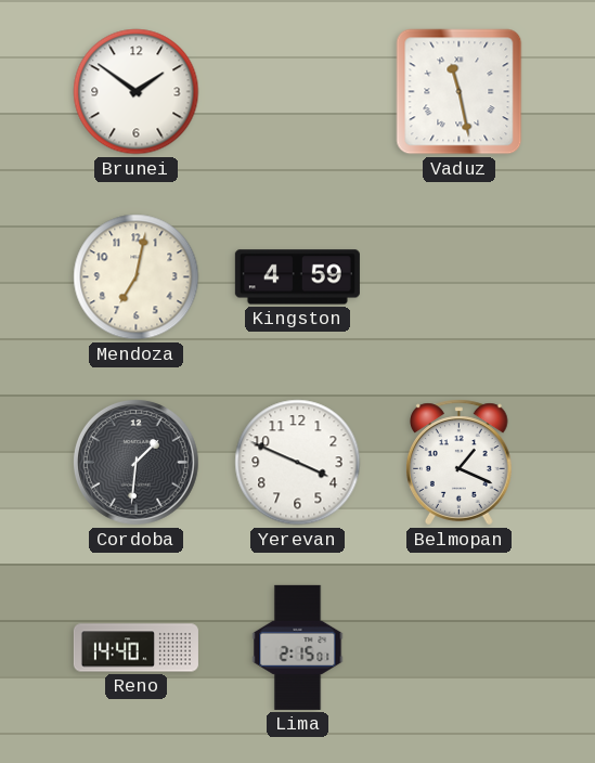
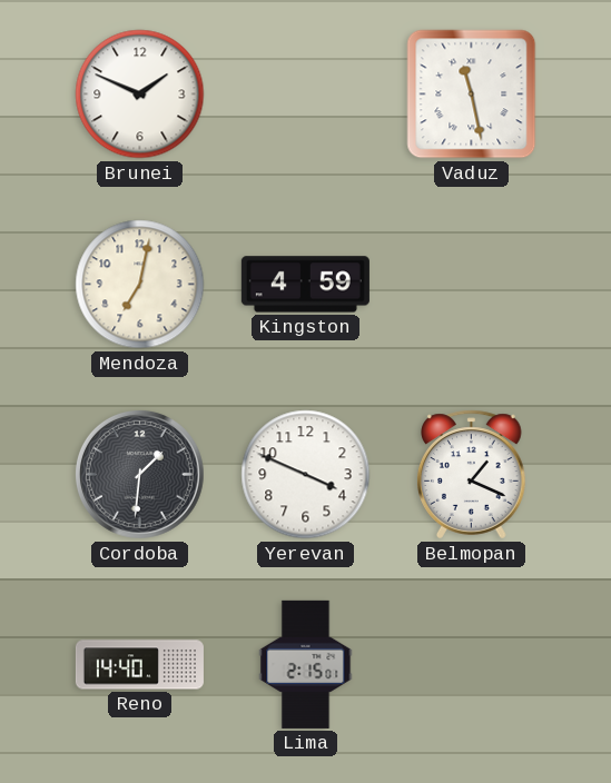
Brunei: 1:51 -> 1:49 (140, 95)
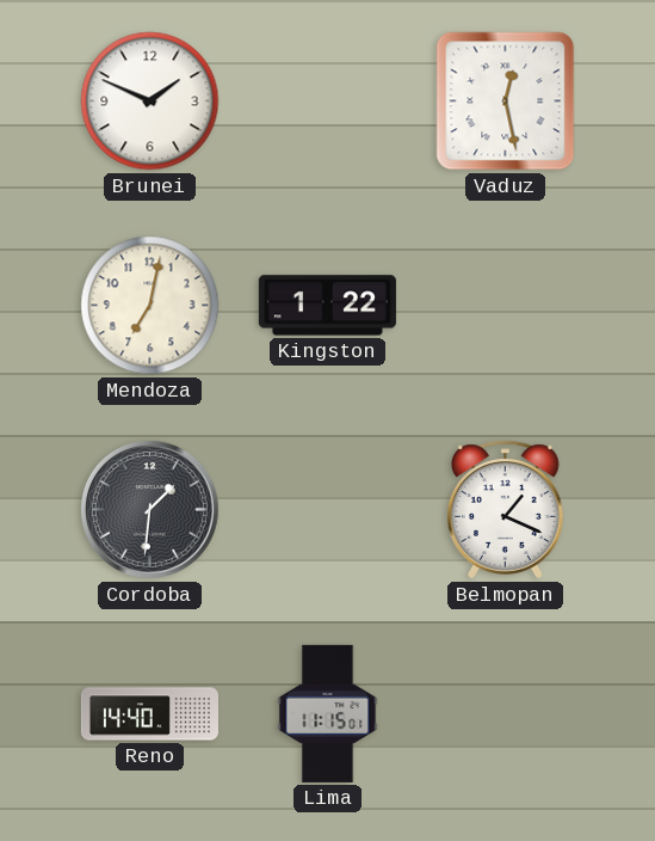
Vaduz: 11:28 -> 12:28 (506, 102)
Kingston: 4:59 -> 1:22 (327, 306)
Yerevan: 3:49 -> none (306, 475)
Lima: 2:15 -> 11:15 (328, 713)
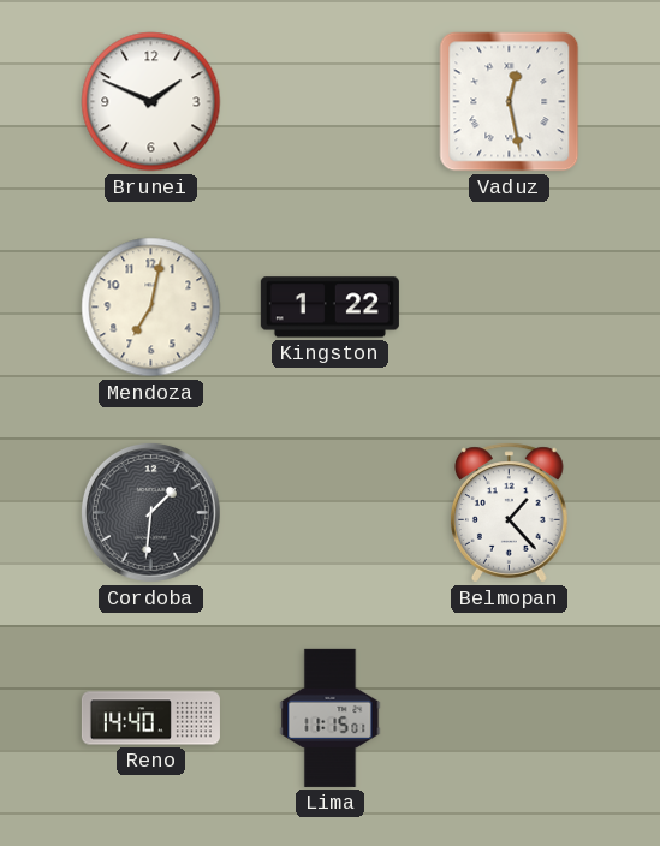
Belmopan: 1:19 -> 1:23 (510, 513)
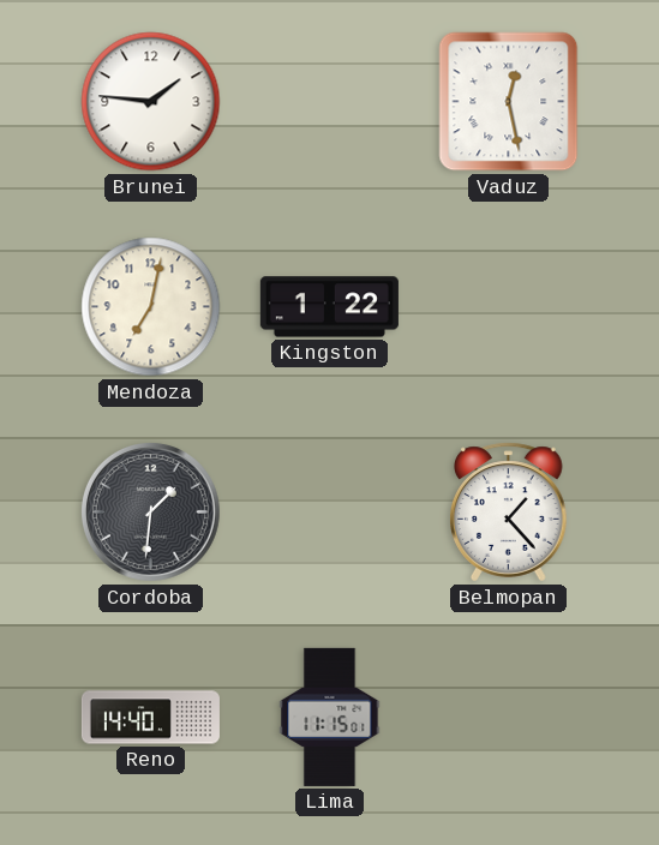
Brunei: 1:49 -> 1:46 (151, 102)
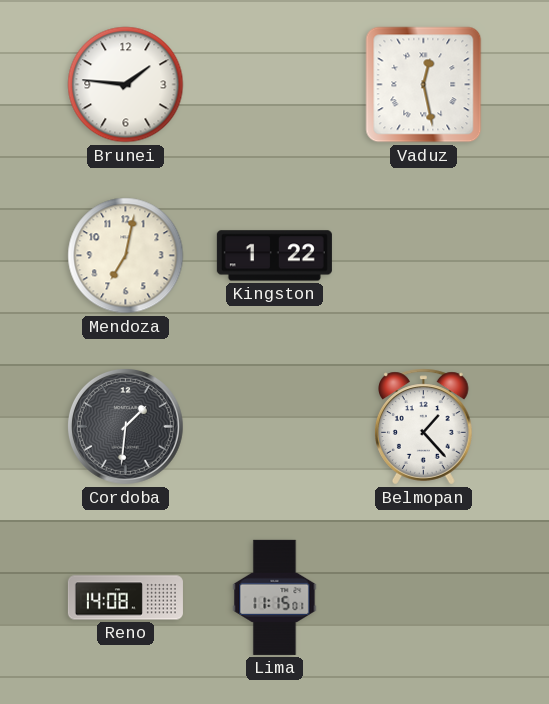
Reno: 14:40 -> 14:08 (125, 598)
